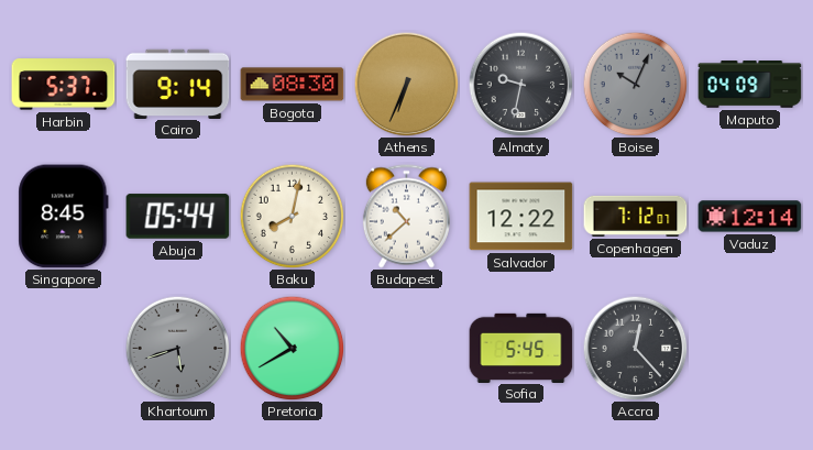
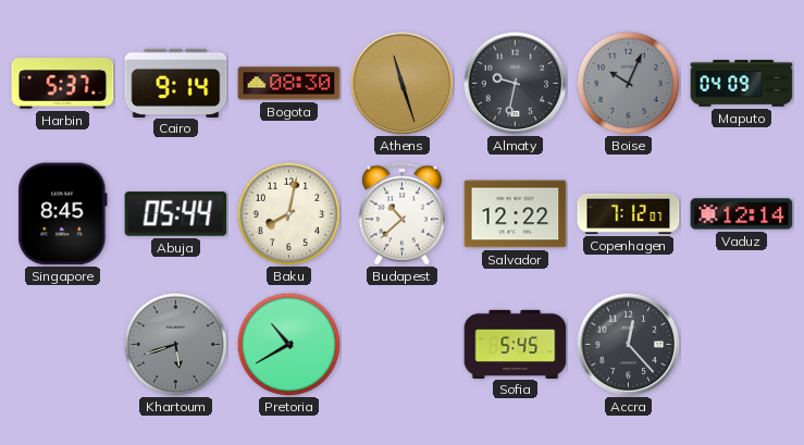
Athens: 6:34 -> 11:27 (401, 83)
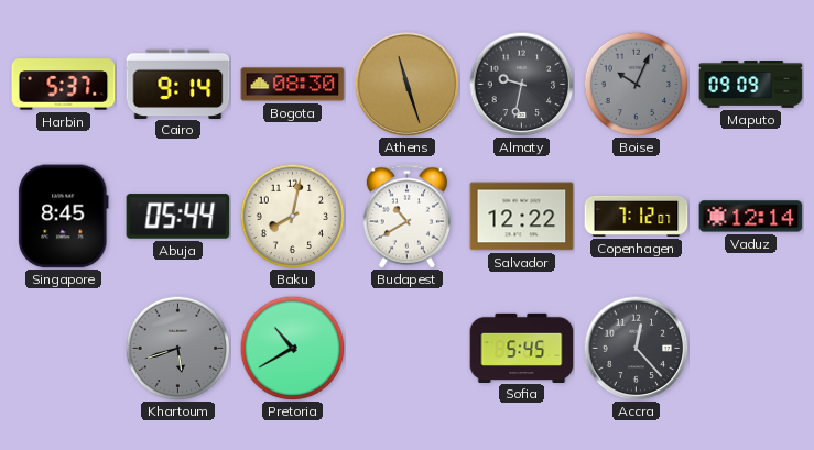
Maputo: 04:09 -> 09:09 (751, 85)
Budapest: 10:38 -> 10:40 (406, 217)
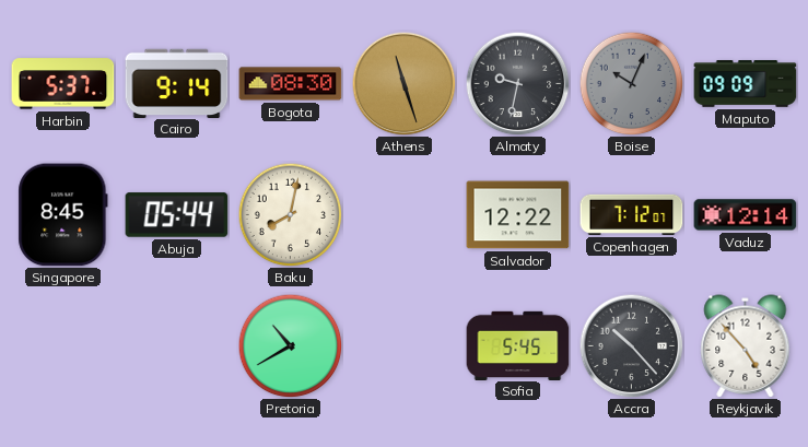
Budapest: 10:40 -> none (406, 217)
Khartoum: 5:42 -> none (177, 348)
Accra: 12:23 -> 10:23 (631, 345)
Reykjavik: none -> 4:53 (746, 346)
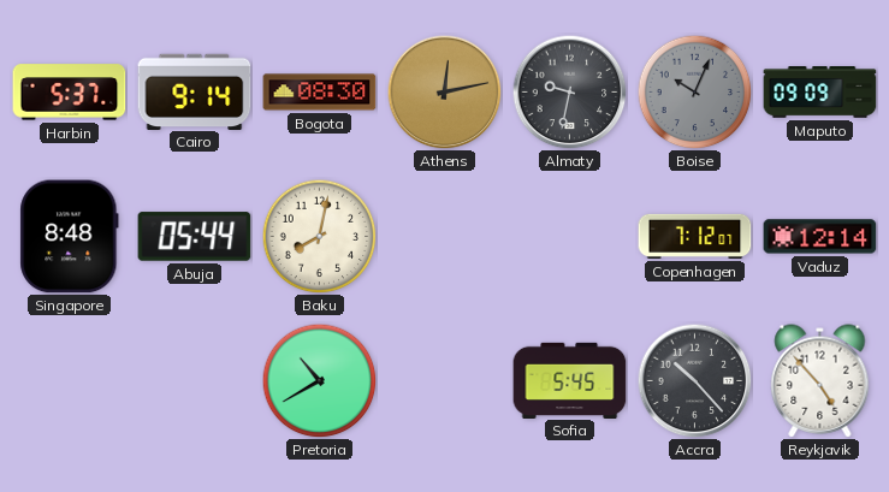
Athens: 11:27 -> 12:13 (444, 91)
Singapore: 8:45 -> 8:48 (70, 237)
Salvador: 12:22 -> none (518, 215)
